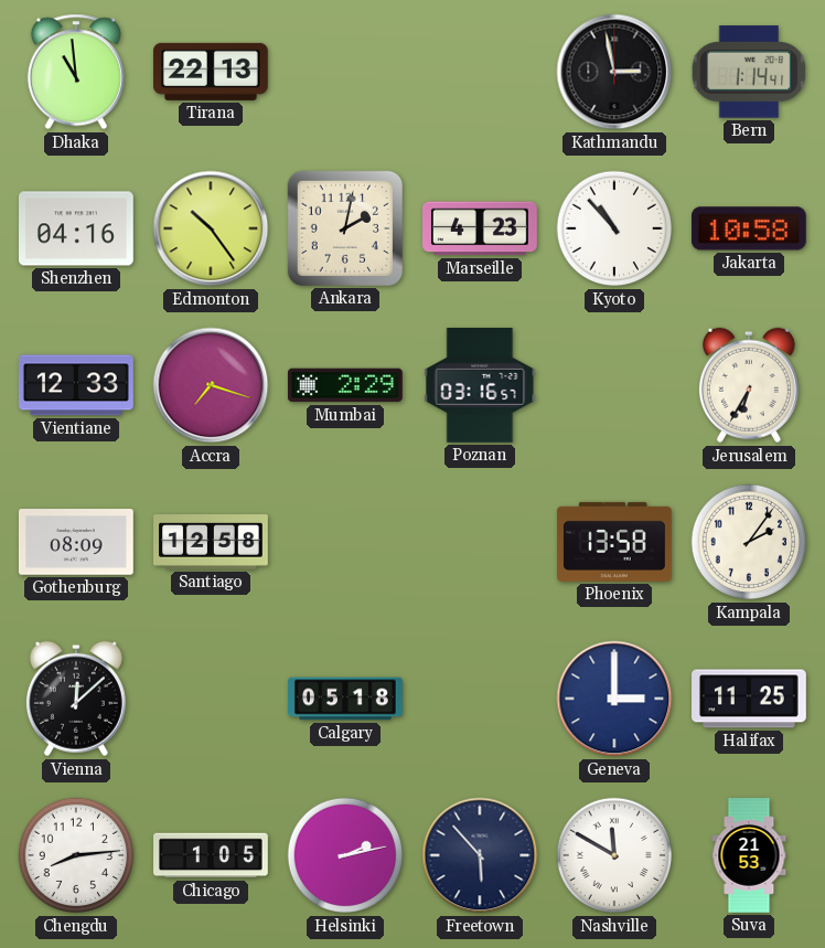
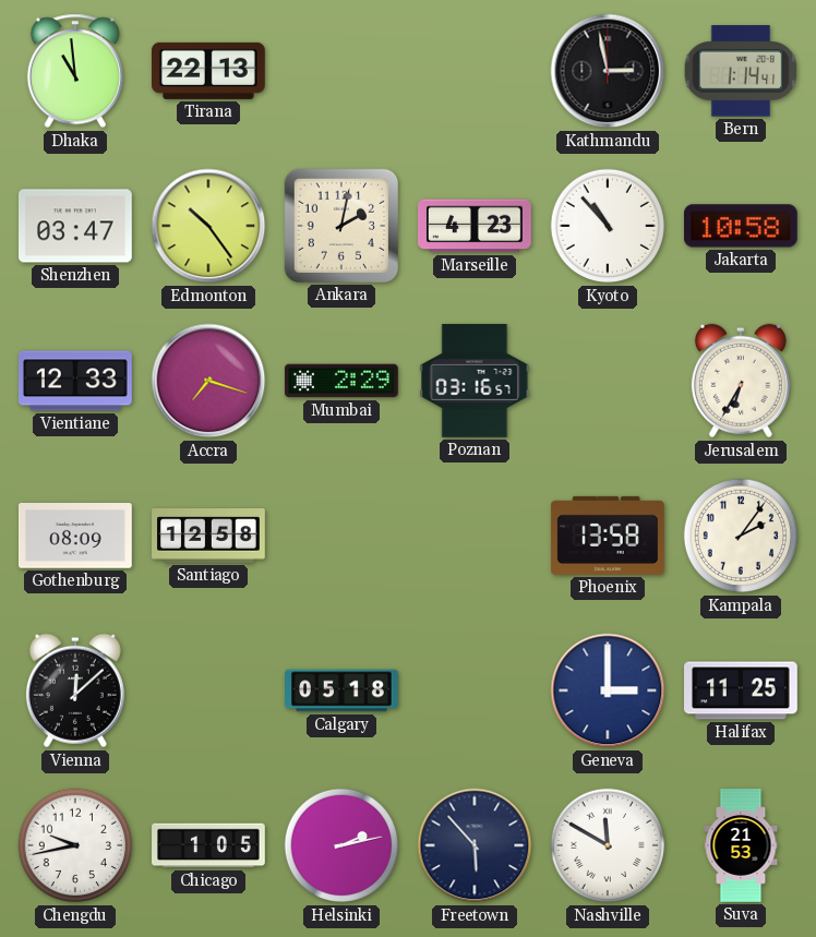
Shenzhen: 04:16 -> 03:47 (76, 226)
Chengdu: 8:14 -> 9:43 (75, 845)
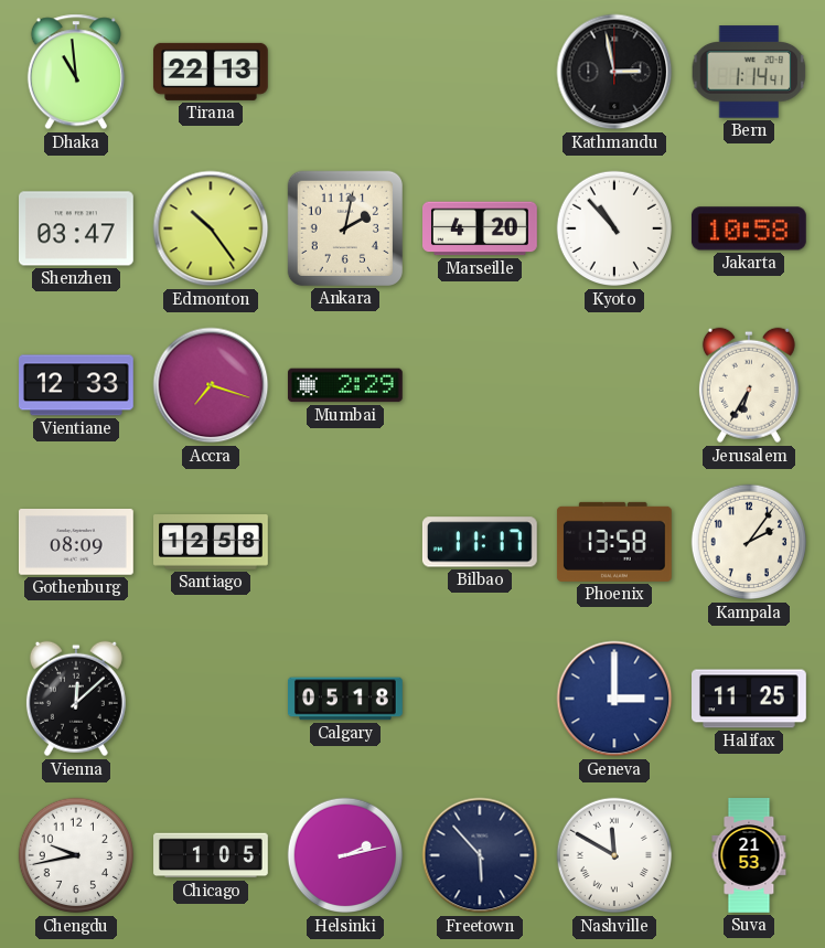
Marseille: 4:23 -> 4:20 (481, 228)
Poznan: 03:16 -> none (475, 381)
Bilbao: none -> 11:17 (480, 542)
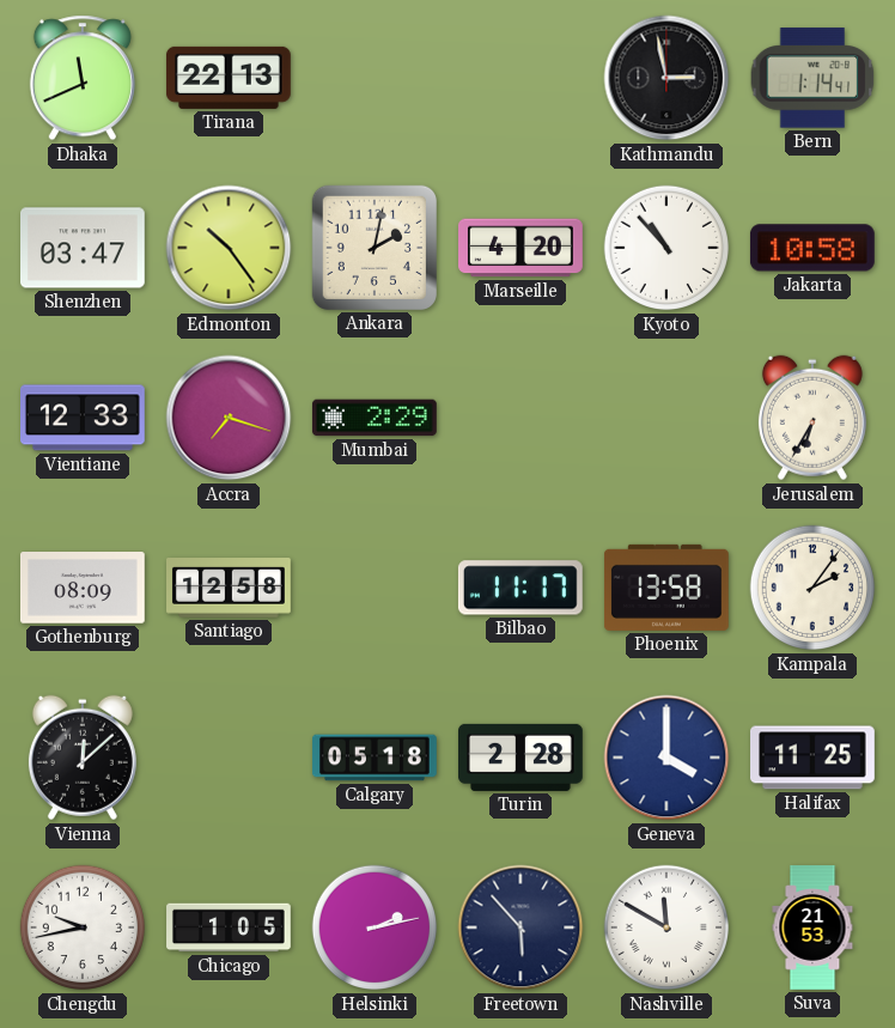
Dhaka: 10:59 -> 11:41 (83, 78)
Turin: none -> 2:28 (522, 758)
Geneva: 3:00 -> 4:00 (666, 758)
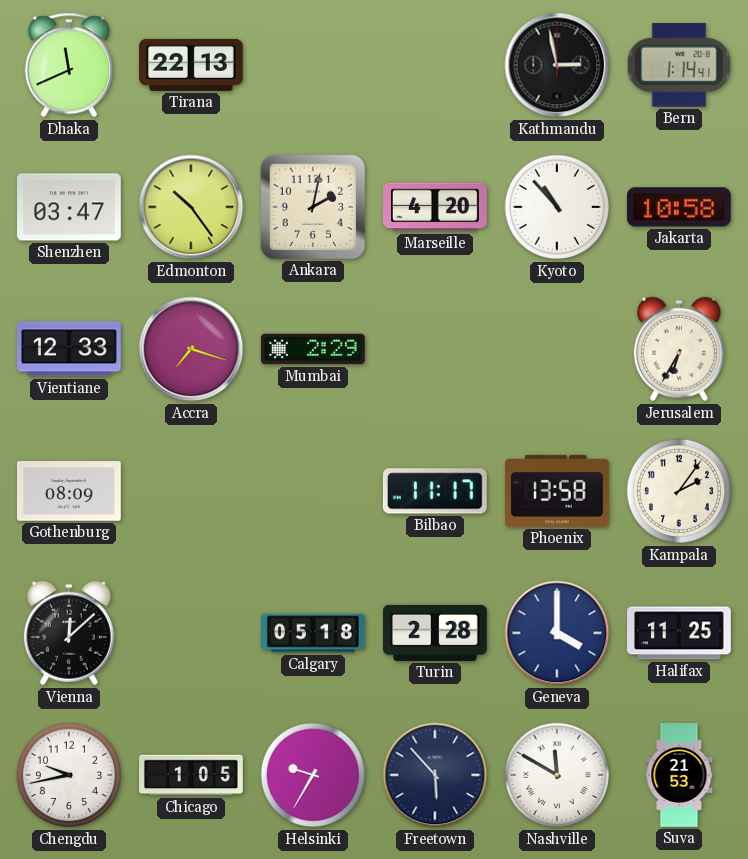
Santiago: 12:58 -> none (230, 589)
Helsinki: 2:13 -> 9:35 (313, 775)
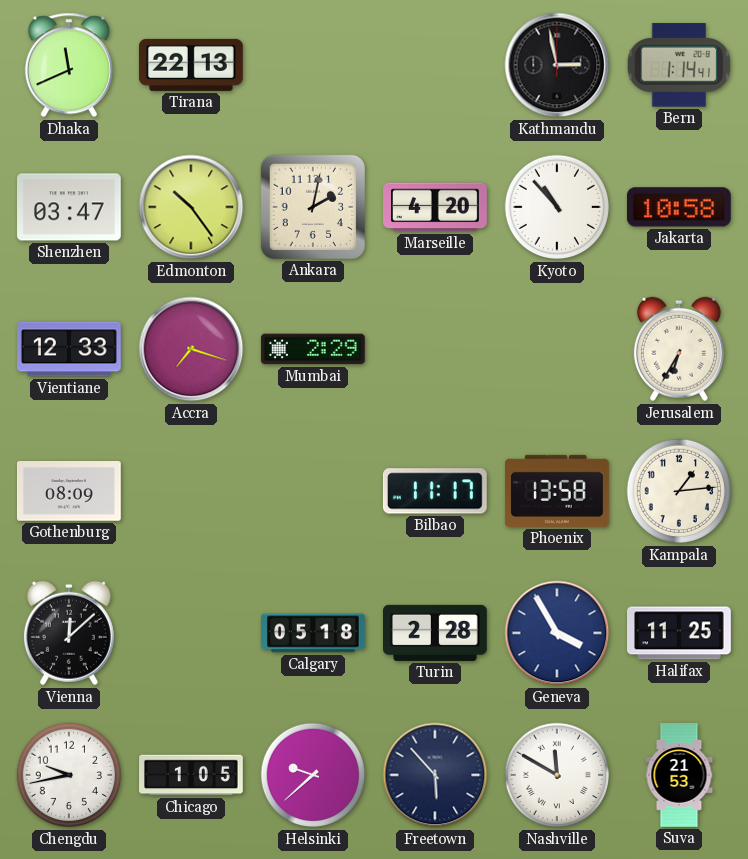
Kampala: 2:06 -> 1:14 (679, 491)
Geneva: 4:00 -> 3:55 (557, 633)
Helsinki: 9:35 -> 9:38 (313, 775)
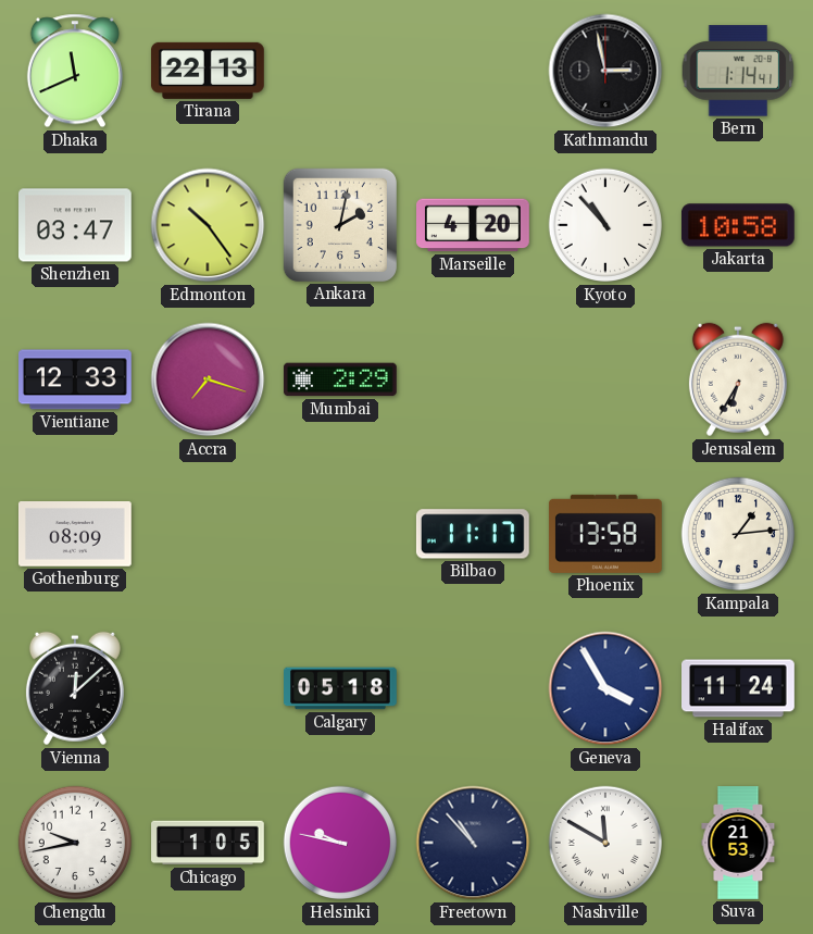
Turin: 2:28 -> none (436, 633)
Halifax: 11:25 -> 11:24 (739, 688)
Helsinki: 9:38 -> 9:47 (340, 843)
Freetown: 5:53 -> 10:53 (473, 843)
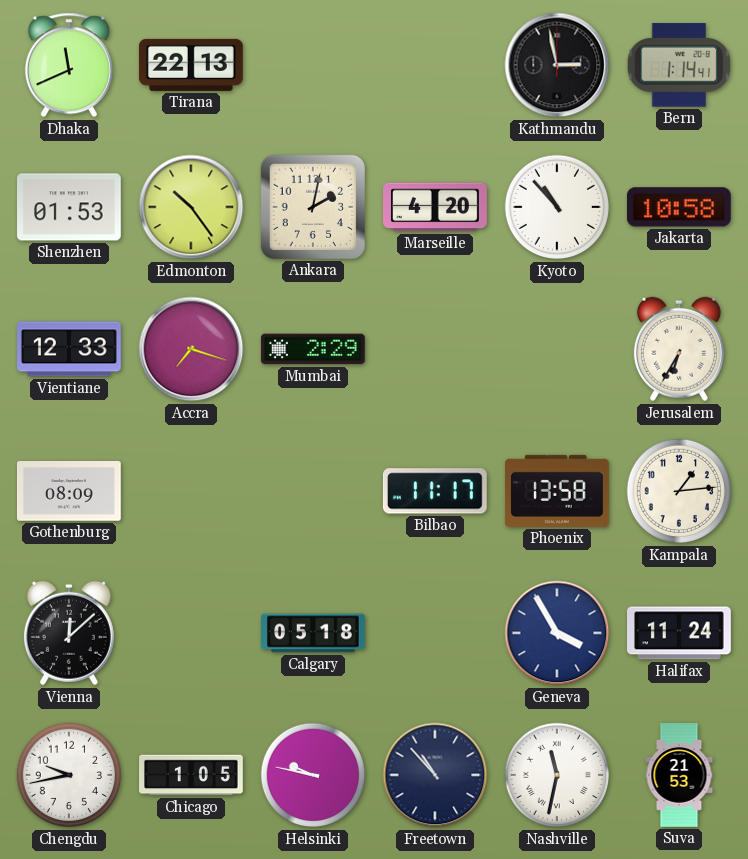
Shenzhen: 03:47 -> 01:53 (70, 207)
Nashville: 11:50 -> 11:32 (557, 775)
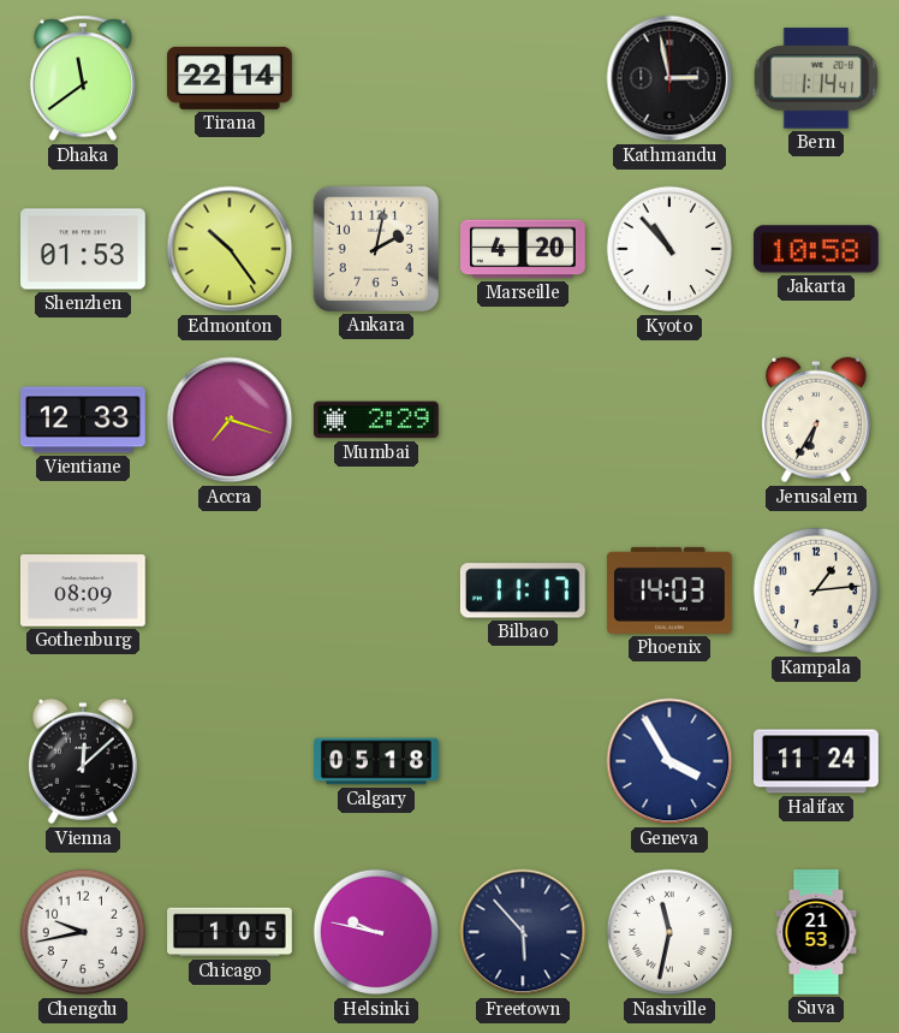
Dhaka: 11:41 -> 11:39 (83, 78)
Tirana: 22:13 -> 22:14 (230, 78)
Phoenix: 13:58 -> 14:03 (669, 590)
Freetown: 10:53 -> 5:53 (523, 932)
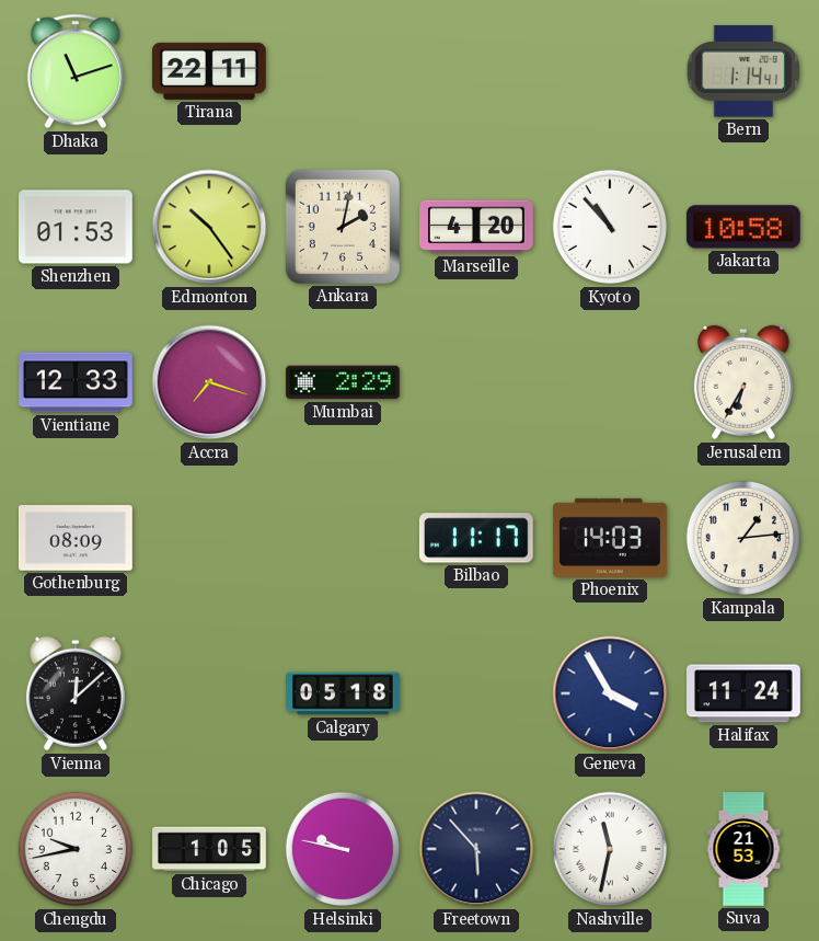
Dhaka: 11:39 -> 11:12 (76, 71)
Tirana: 22:14 -> 22:11 (209, 71)
Kathmandu: 2:58 -> none (669, 78)
